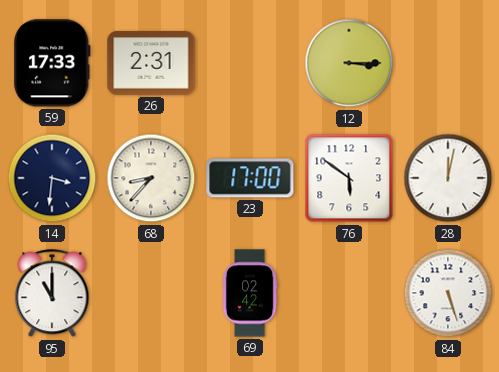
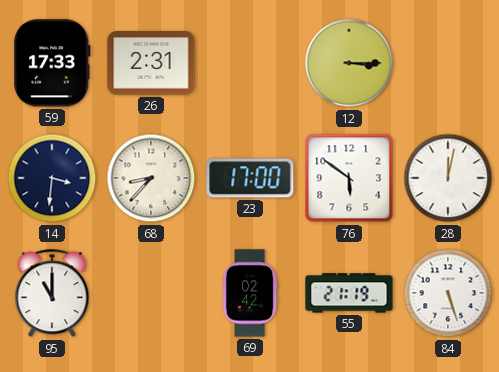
55: none -> 21:19 (349, 293)
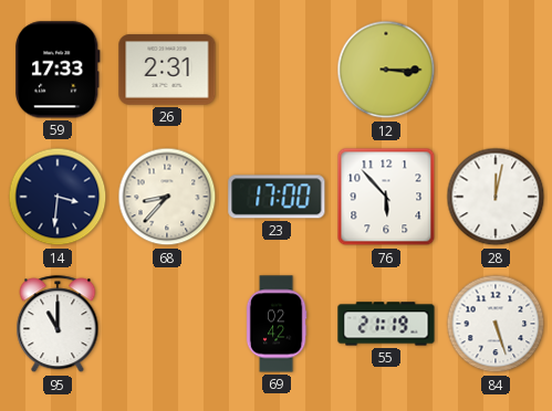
76: 5:51 -> 5:53 (386, 197)
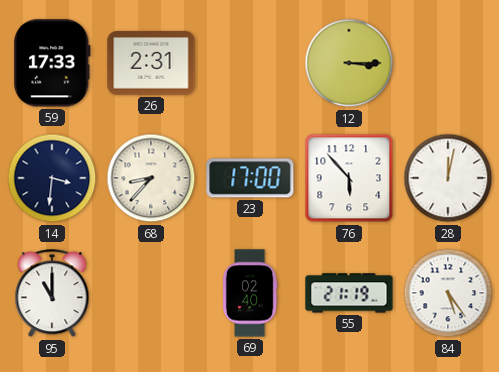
69: 02:42 -> 02:40 (250, 293)
84: 5:27 -> 5:24 (448, 293)
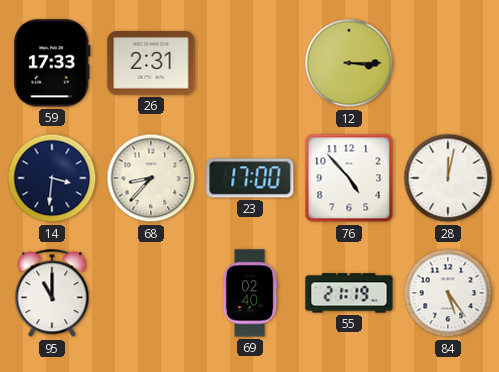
76: 5:53 -> 4:53 (349, 178)
